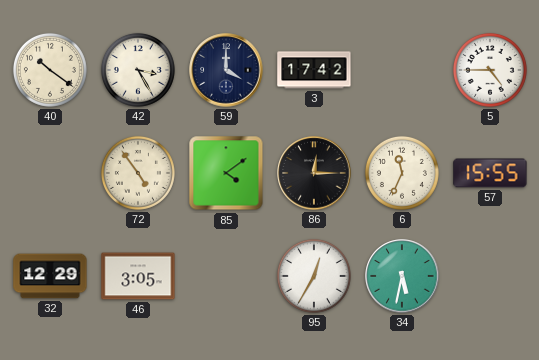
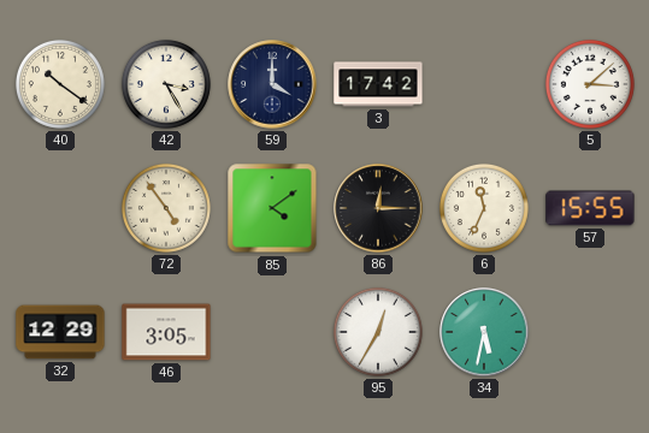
5: 4:45 -> 3:08 (590, 84)
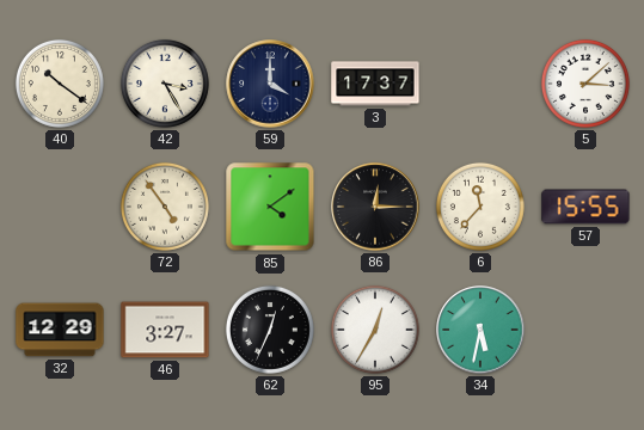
3: 17:42 -> 17:37 (375, 84)
6: 11:34 -> 11:37 (480, 207)
46: 3:05 -> 3:27 (165, 330)
62: none -> 12:34 (270, 330)
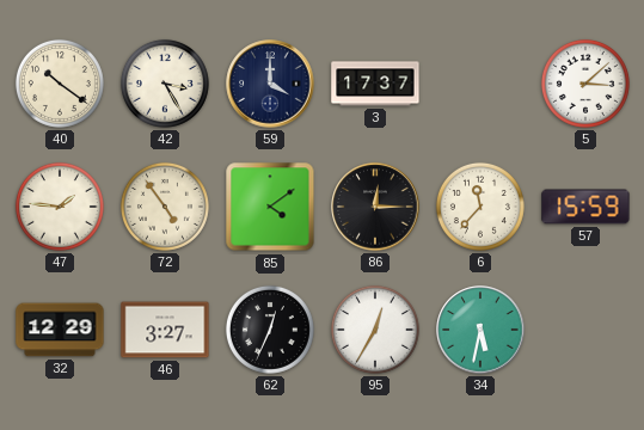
47: none -> 1:46 (60, 207)
57: 15:55 -> 15:59 (585, 207)
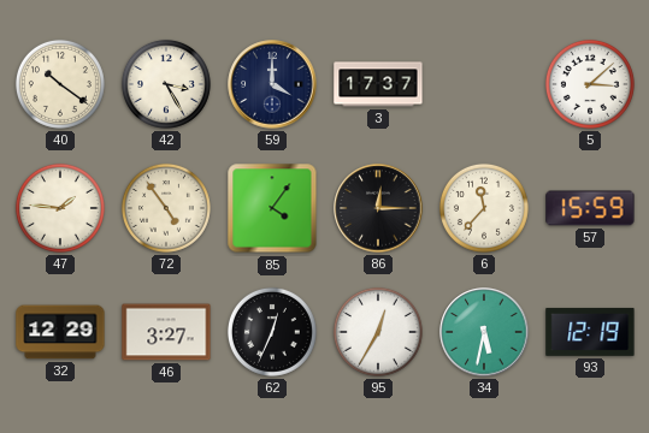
85: 4:09 -> 4:06 (272, 208)
93: none -> 12:19 (590, 332)
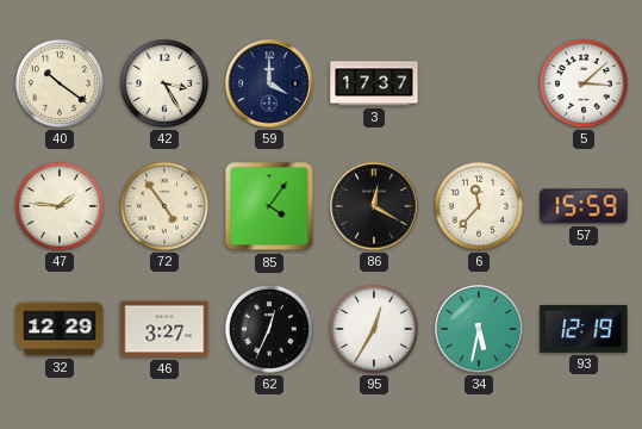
86: 12:15 -> 12:20 (374, 206)
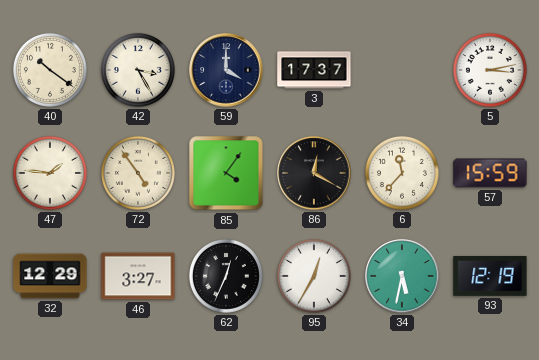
5: 3:08 -> 3:13 (490, 70)
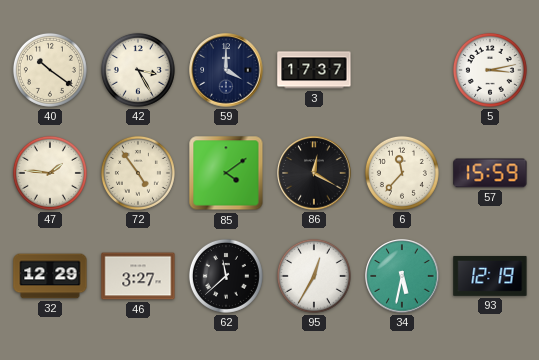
85: 4:06 -> 4:09 (226, 173)
62: 12:34 -> 11:38 (226, 276)
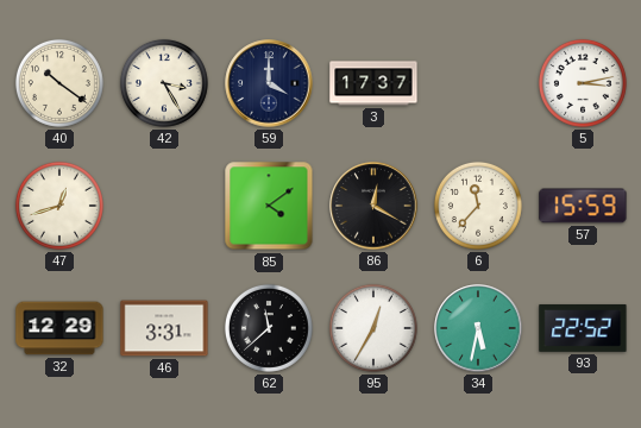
47: 1:46 -> 12:42 (59, 206)
72: 4:54 -> none (138, 173)
46: 3:27 -> 3:31 (164, 328)
93: 12:19 -> 22:52 (583, 328)
